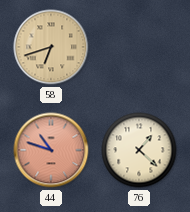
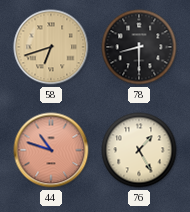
78: none -> 8:30 (139, 47)
76: 1:22 -> 1:25 (139, 150)
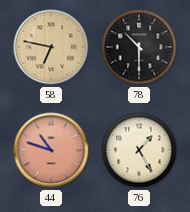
58: 6:42 -> 6:47 (51, 47)
78: 8:30 -> 10:30 (139, 47)
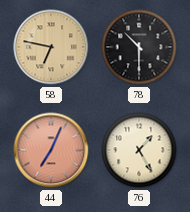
44: 10:48 -> 7:04 (51, 150)
